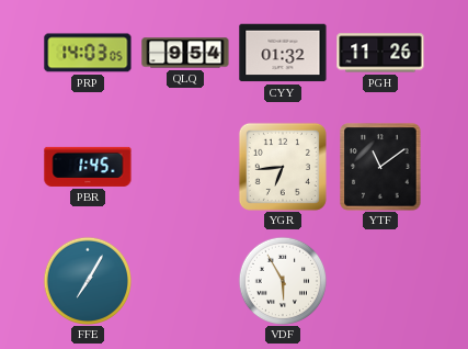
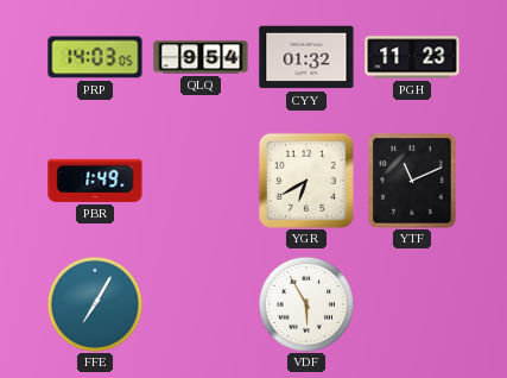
PGH: 11:26 -> 11:23 (412, 57)
PBR: 1:45 -> 1:49 (95, 181)
YGR: 6:44 -> 6:40 (306, 181)
YTF: 11:09 -> 11:11 (412, 181)
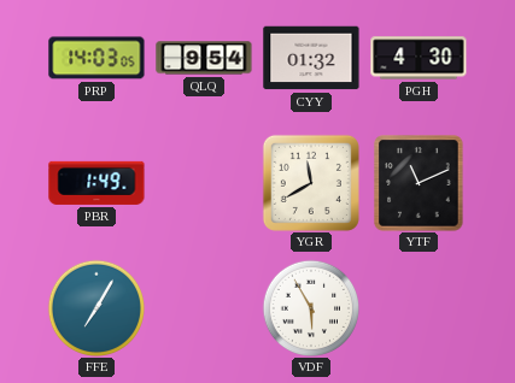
PGH: 11:23 -> 4:30 (419, 58)
YGR: 6:40 -> 11:40 (311, 183)
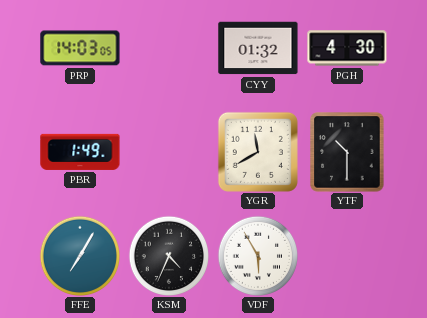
QLQ: 9:54 -> none (204, 58)
YTF: 11:11 -> 10:30 (347, 152)
KSM: none -> 4:34 (168, 255)
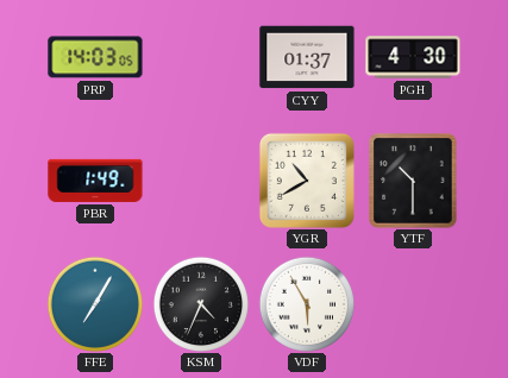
CYY: 01:32 -> 01:37 (307, 57)
YGR: 11:40 -> 10:40 (307, 181)
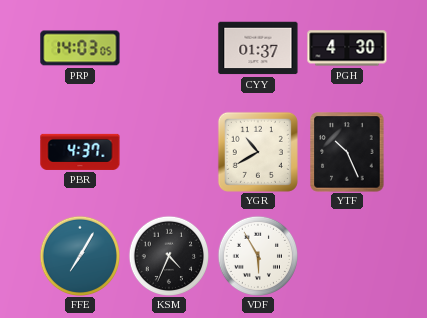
PBR: 1:49 -> 4:37 (80, 152)
YTF: 10:30 -> 10:26 (347, 152)
